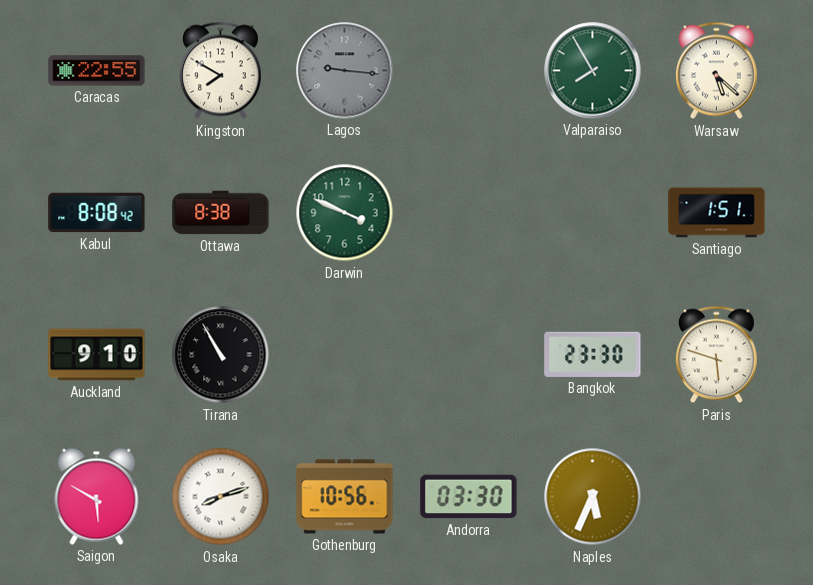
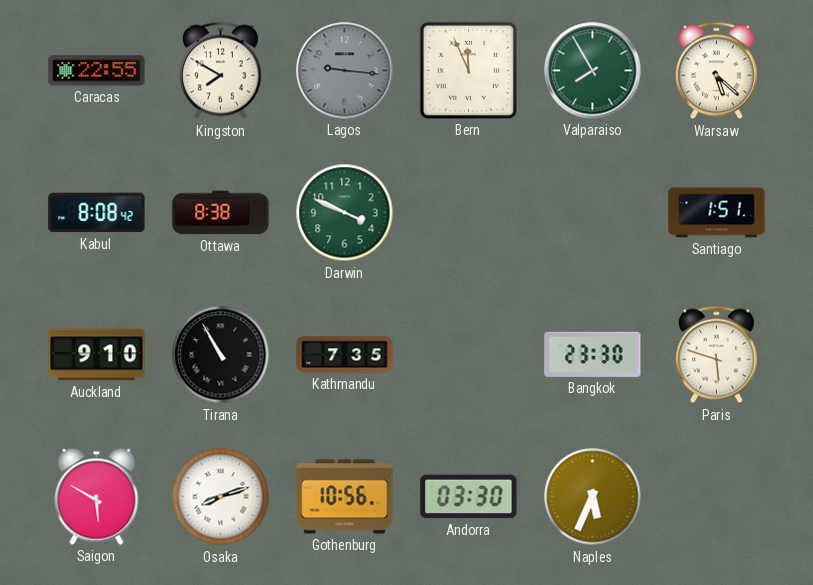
Bern: none -> 11:56 (468, 70)
Kathmandu: none -> 7:35 (345, 355)
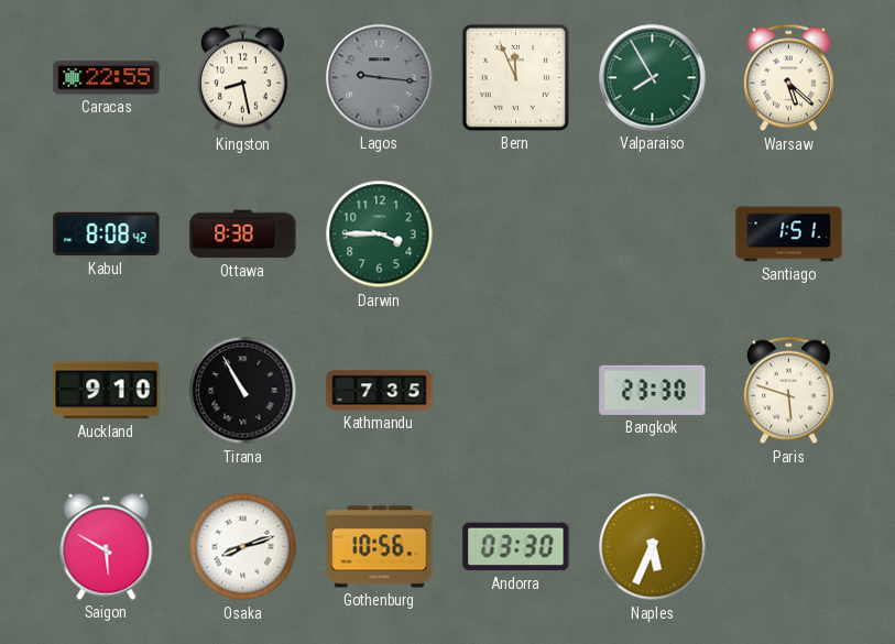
Kingston: 7:50 -> 8:28 (243, 78)
Darwin: 3:49 -> 3:45 (380, 234)
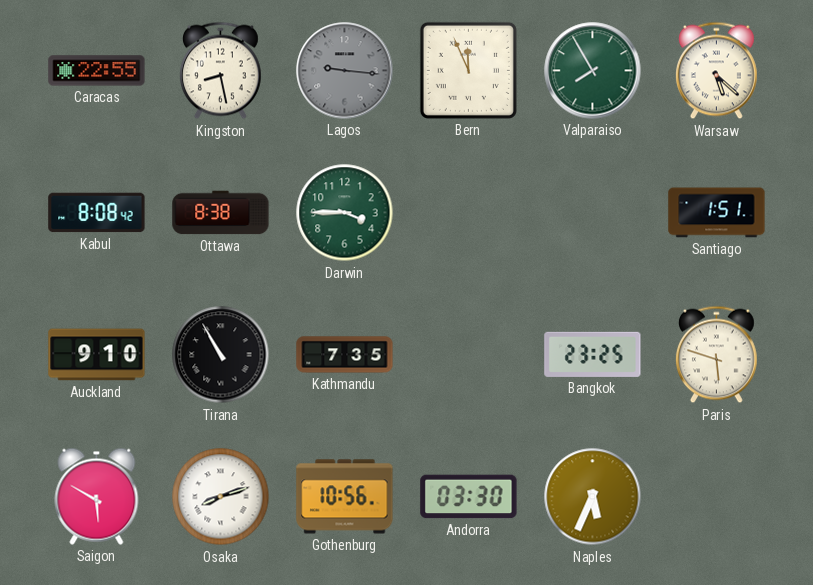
Bangkok: 23:30 -> 23:25 (593, 354)
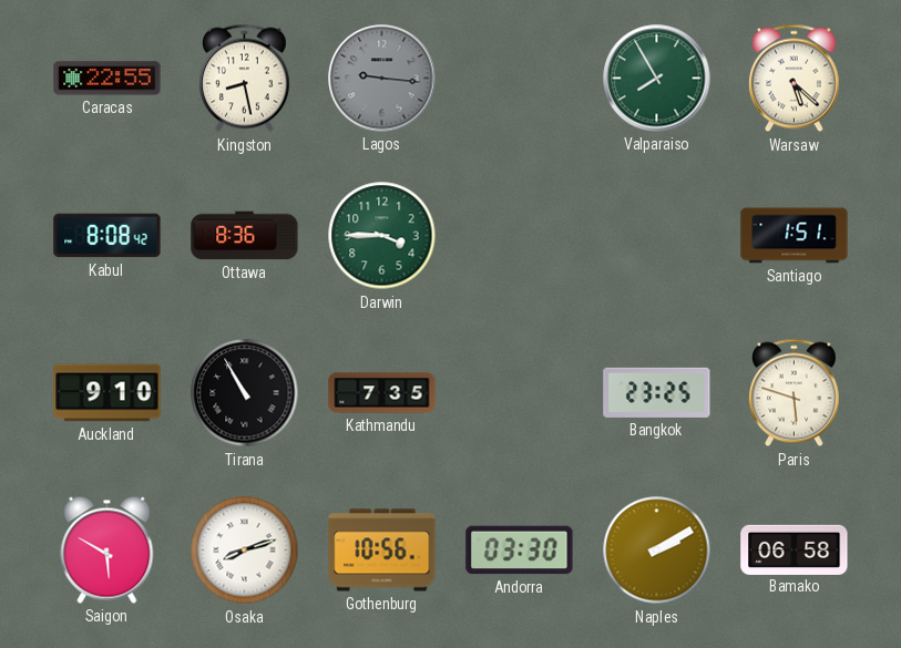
Bern: 11:56 -> none (468, 70)
Ottawa: 8:38 -> 8:36 (245, 236)
Naples: 5:34 -> 2:10 (657, 551)
Bamako: none -> 06:58 (795, 549)
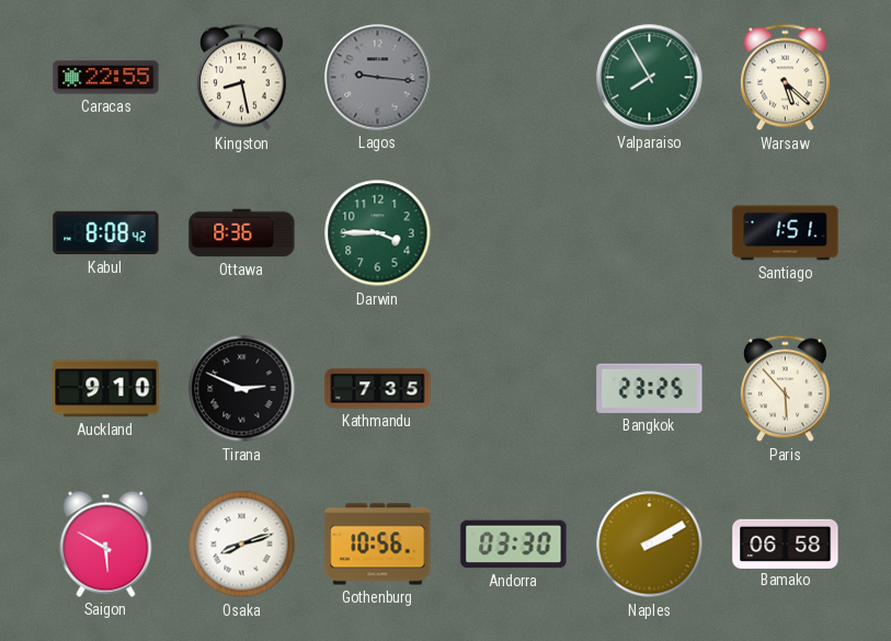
Tirana: 10:55 -> 2:49 (242, 389)
Paris: 5:48 -> 5:53 (786, 389)
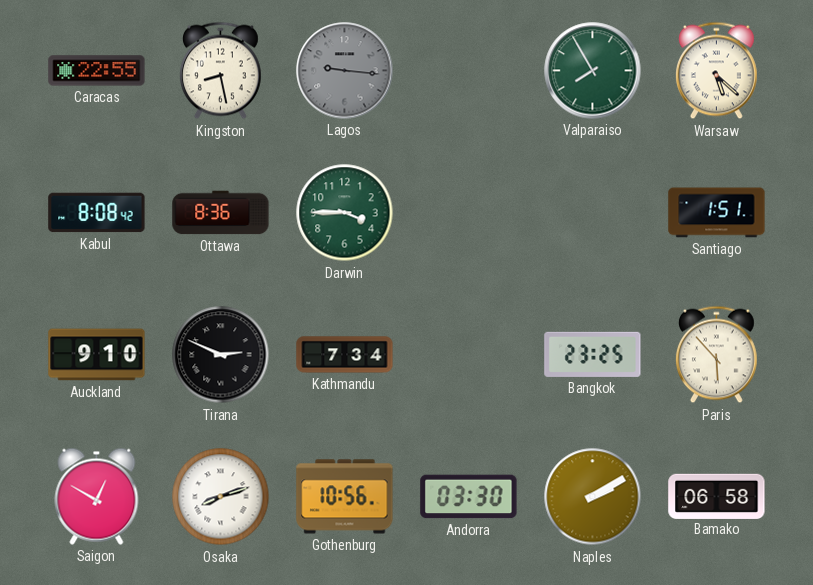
Kathmandu: 7:35 -> 7:34 (345, 355)
Saigon: 5:50 -> 12:50 (97, 496)
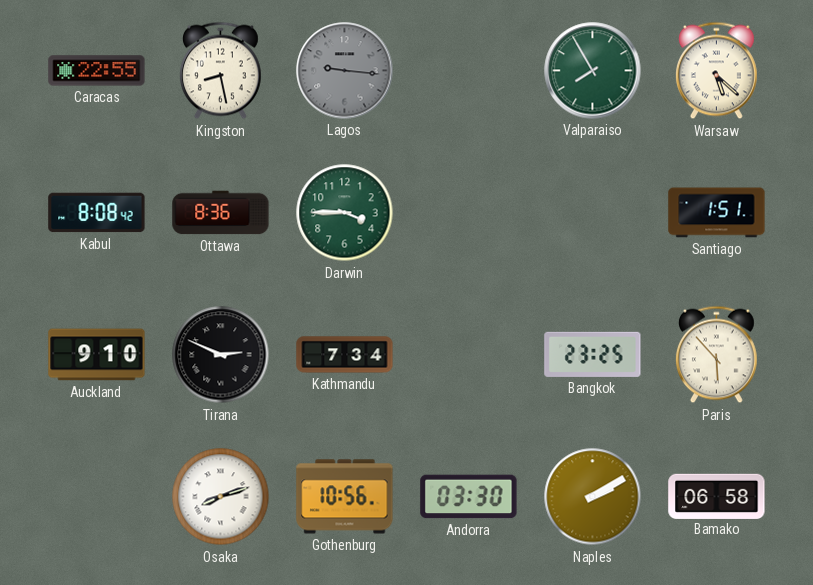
Saigon: 12:50 -> none (97, 496)
